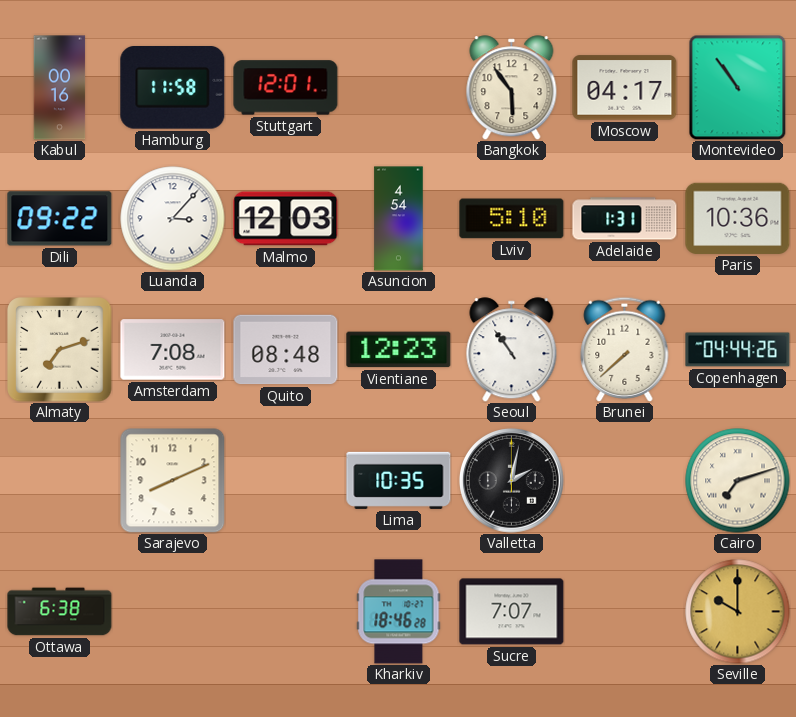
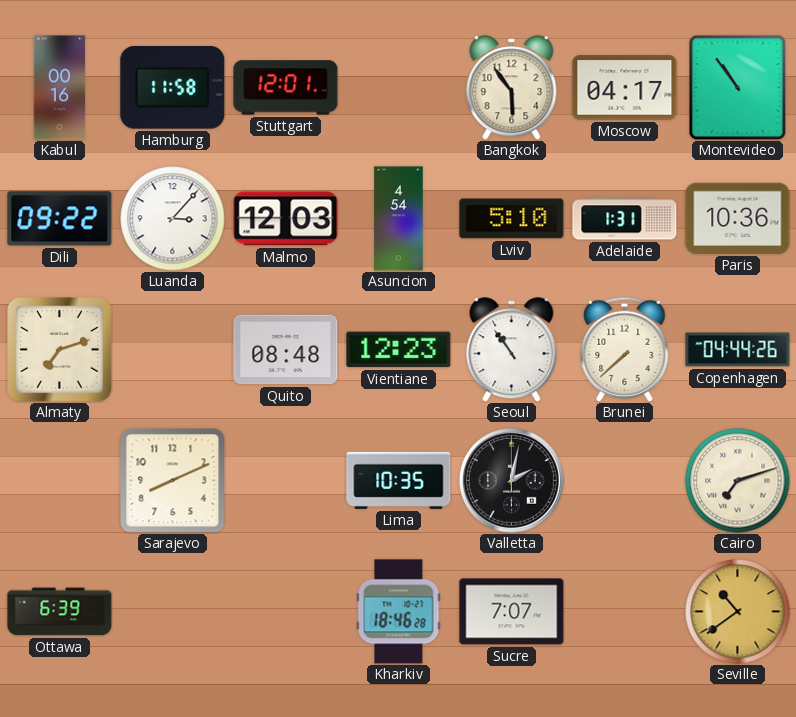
Amsterdam: 7:08 -> none (173, 350)
Ottawa: 6:38 -> 6:39 (60, 612)
Seville: 10:00 -> 10:39 (738, 612)
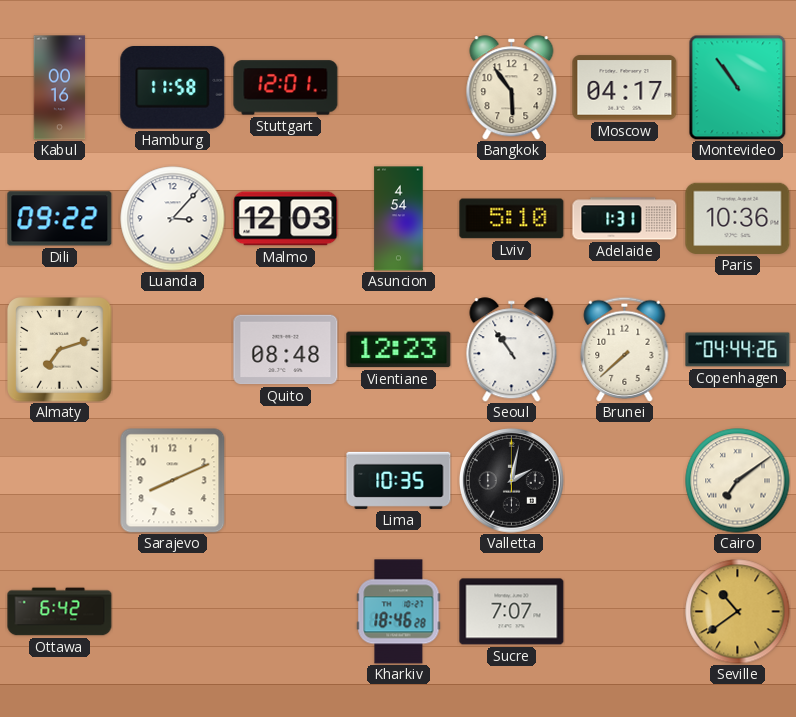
Cairo: 7:12 -> 7:09 (738, 481)
Ottawa: 6:39 -> 6:42 (60, 612)
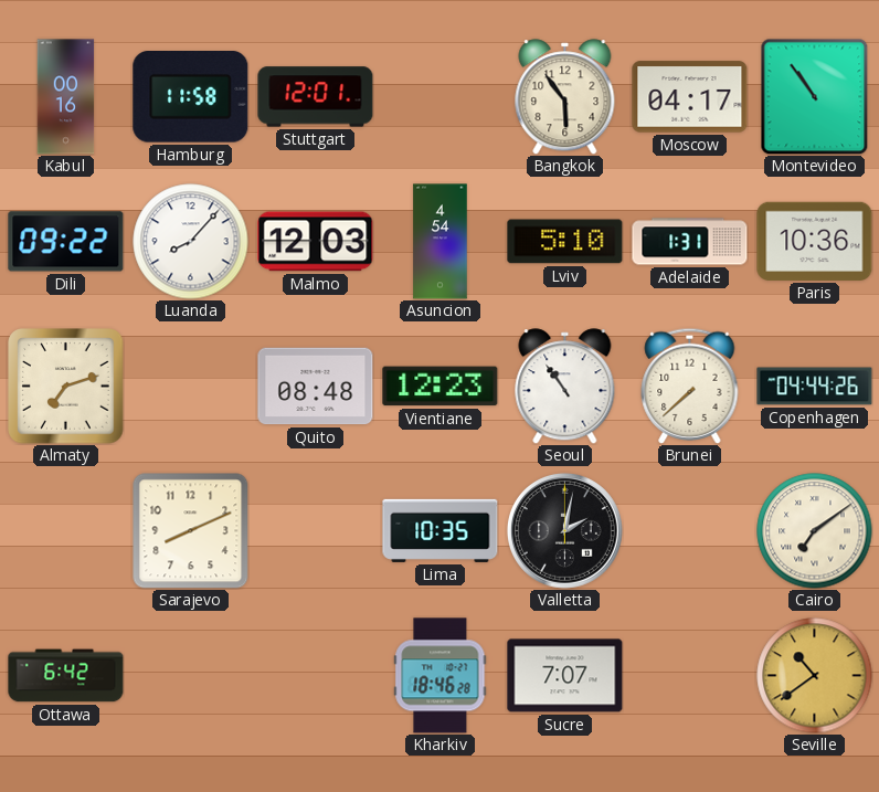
Luanda: 3:07 -> 8:07 (191, 242)
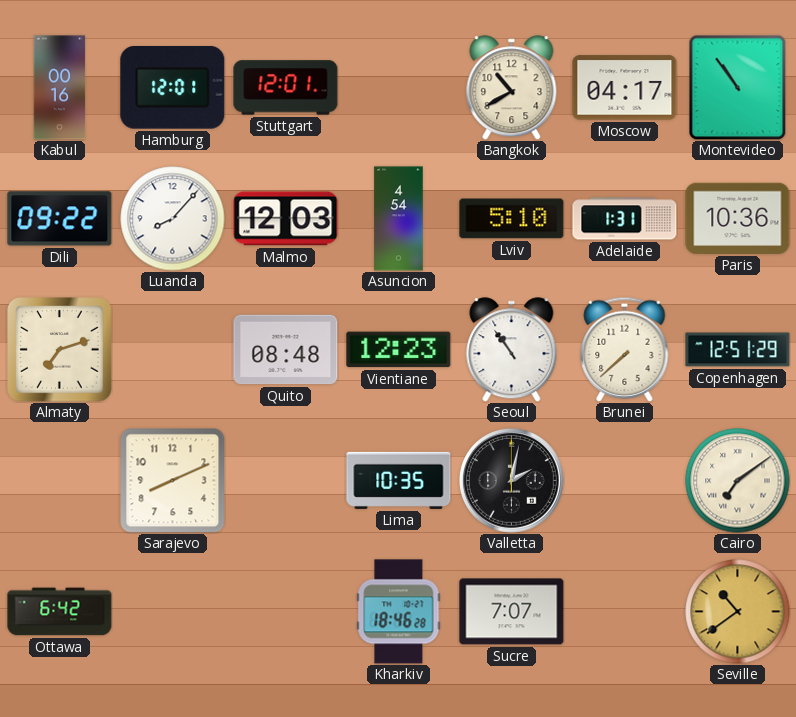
Hamburg: 11:58 -> 12:01 (173, 88)
Bangkok: 5:54 -> 10:40 (512, 88)
Copenhagen: 04:44 -> 12:51 (738, 350)
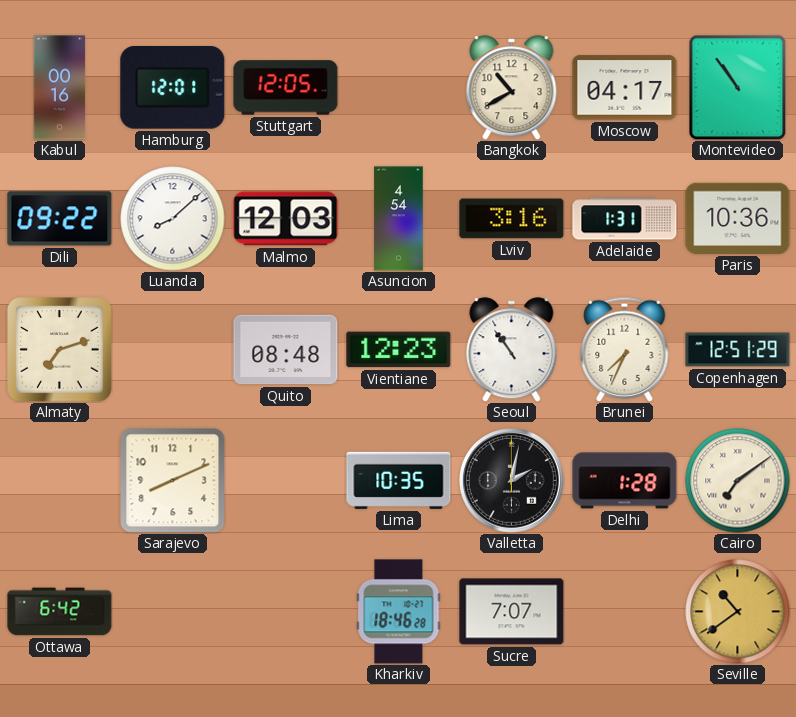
Stuttgart: 12:01 -> 12:05 (286, 88)
Luanda: 8:07 -> 8:08 (173, 219)
Lviv: 5:10 -> 3:16 (512, 219)
Brunei: 7:38 -> 7:34 (625, 349)
Delhi: none -> 1:28 (625, 481)
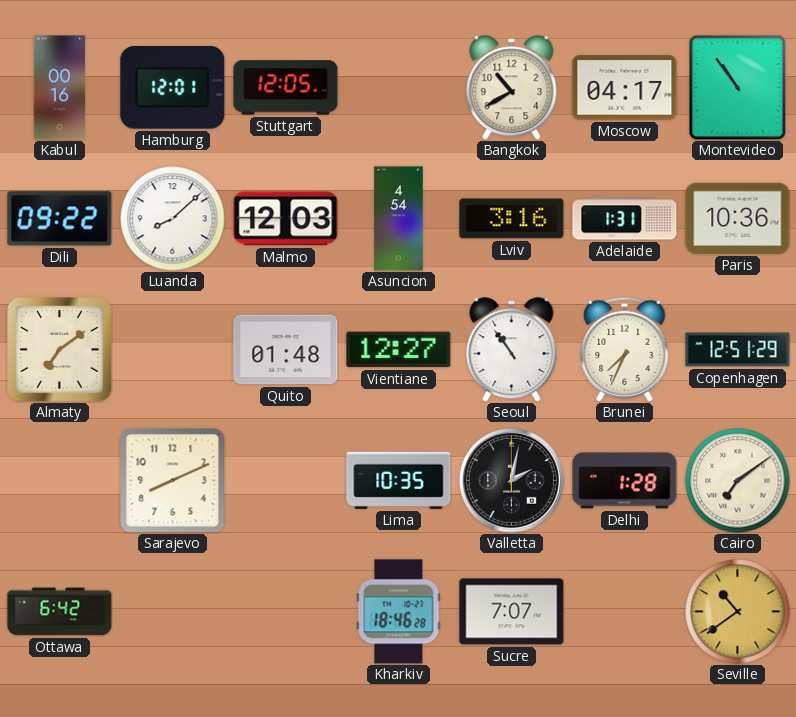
Almaty: 7:12 -> 7:09 (60, 350)
Quito: 08:48 -> 01:48 (286, 350)
Vientiane: 12:23 -> 12:27 (399, 350)
